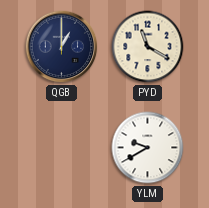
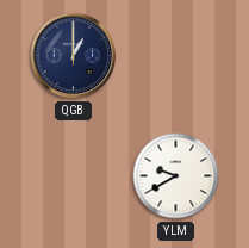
PYD: 11:20 -> none (148, 47)
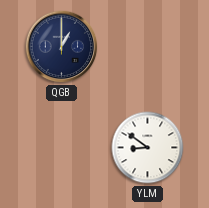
YLM: 9:40 -> 8:51 (148, 148)
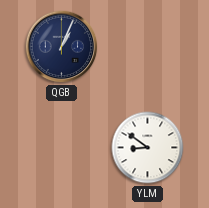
QGB: 1:00 -> 1:04 (62, 47)
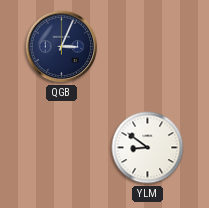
QGB: 1:04 -> 3:04 (62, 47)
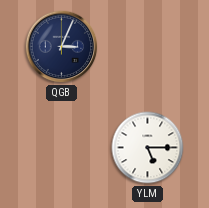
YLM: 8:51 -> 5:15 (148, 148)
